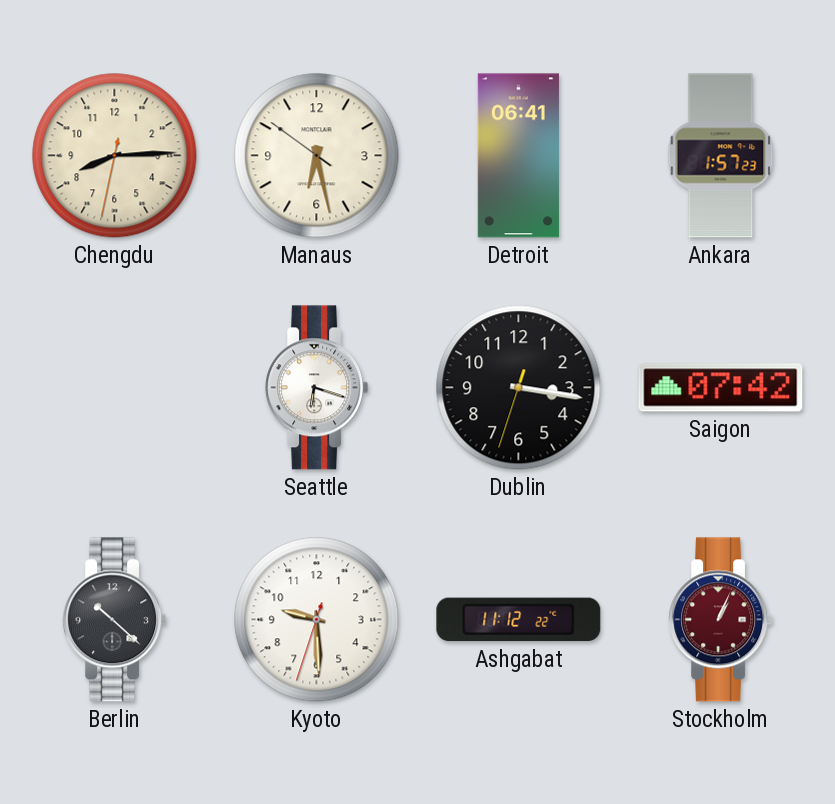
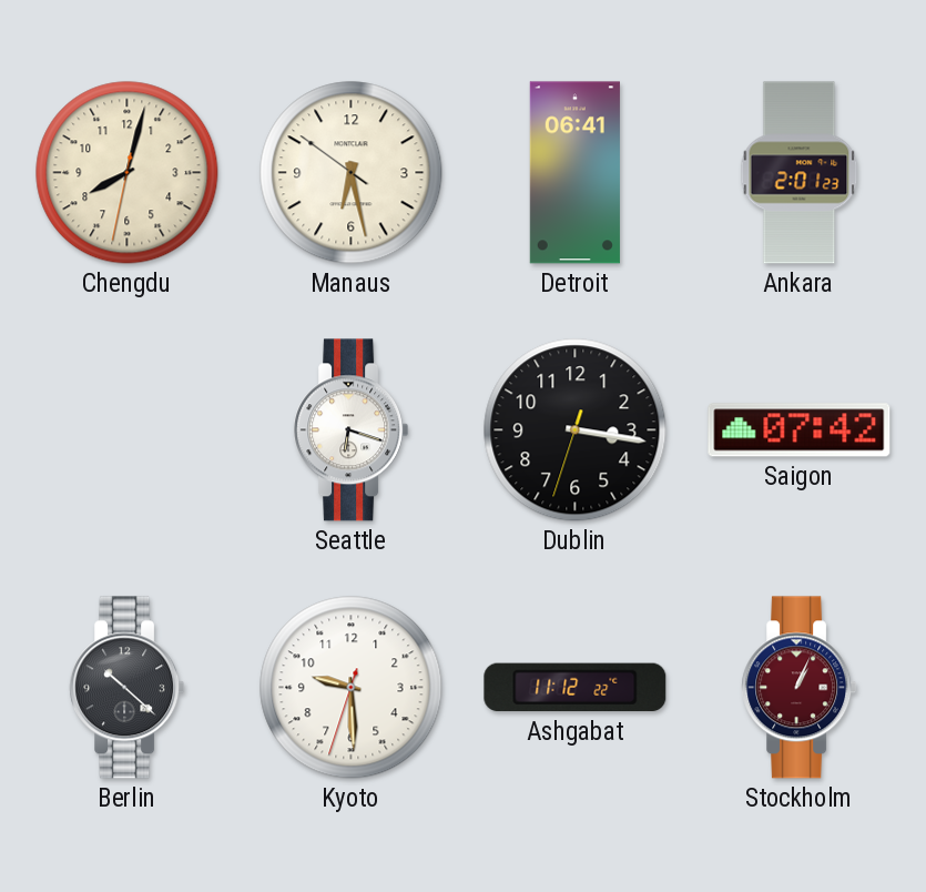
Chengdu: 8:14 -> 8:02 (128, 173)
Ankara: 1:57 -> 2:01 (800, 173)
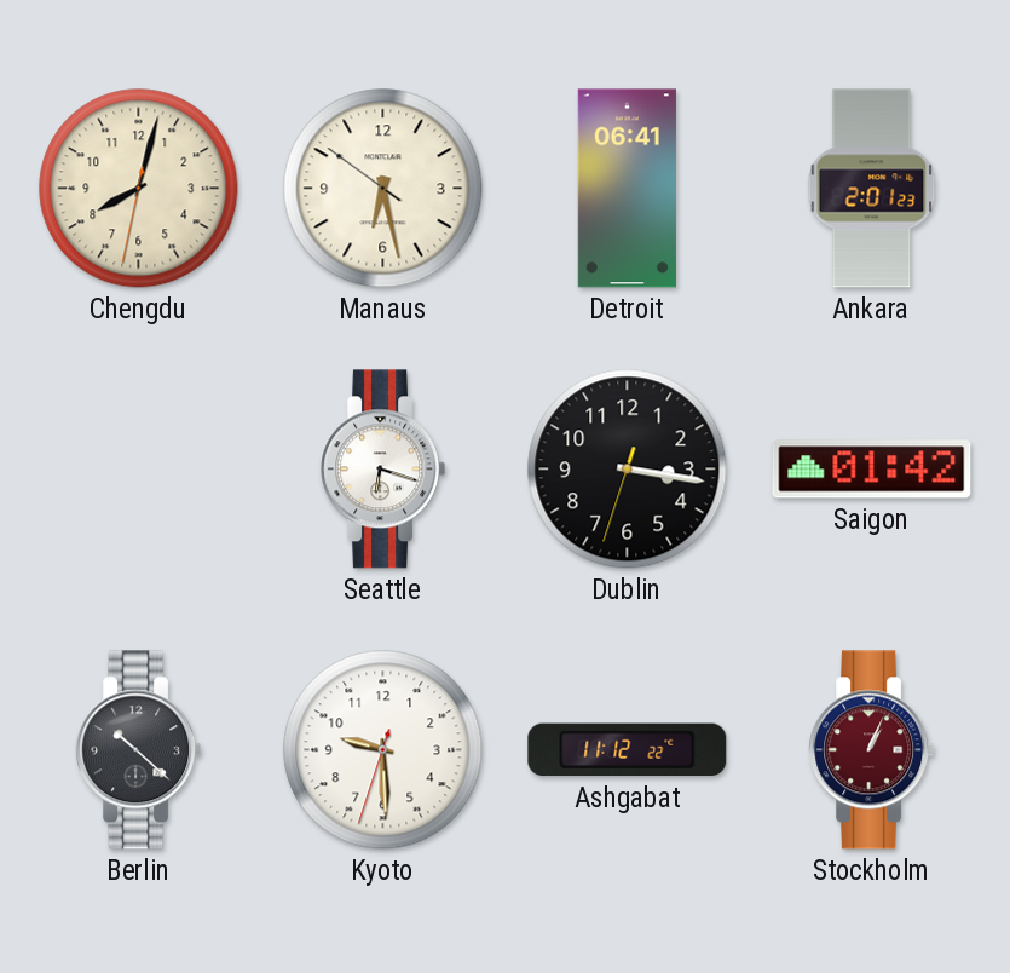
Saigon: 07:42 -> 01:42 (872, 470)
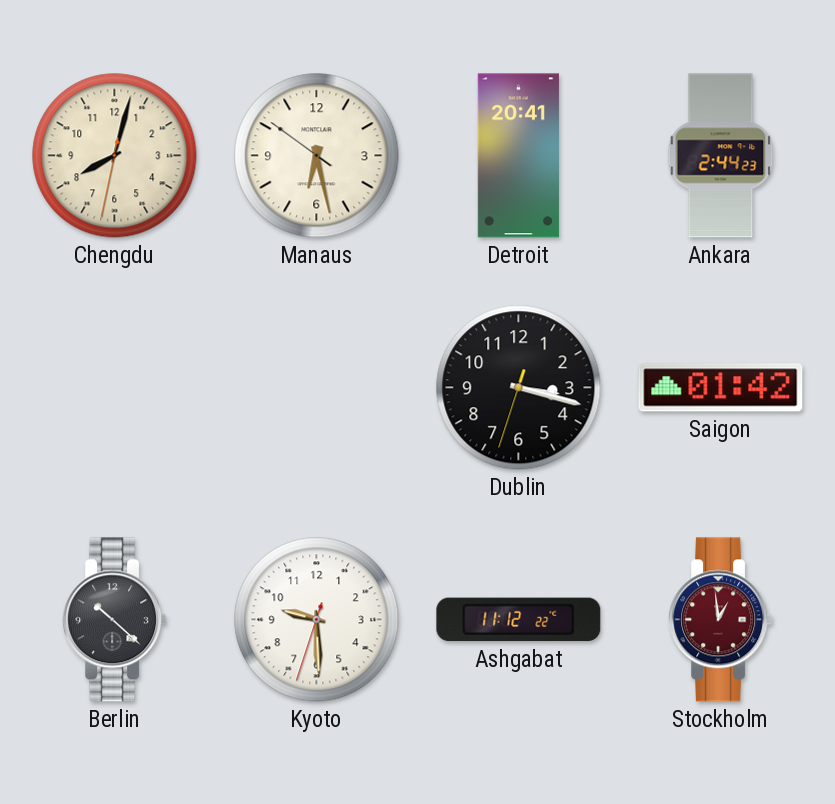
Detroit: 06:41 -> 20:41 (518, 156)
Ankara: 2:01 -> 2:44 (721, 156)
Seattle: 6:18 -> none (383, 470)
Dublin: 3:16 -> 3:17 (519, 388)
Stockholm: 1:04 -> 12:59 (721, 620)
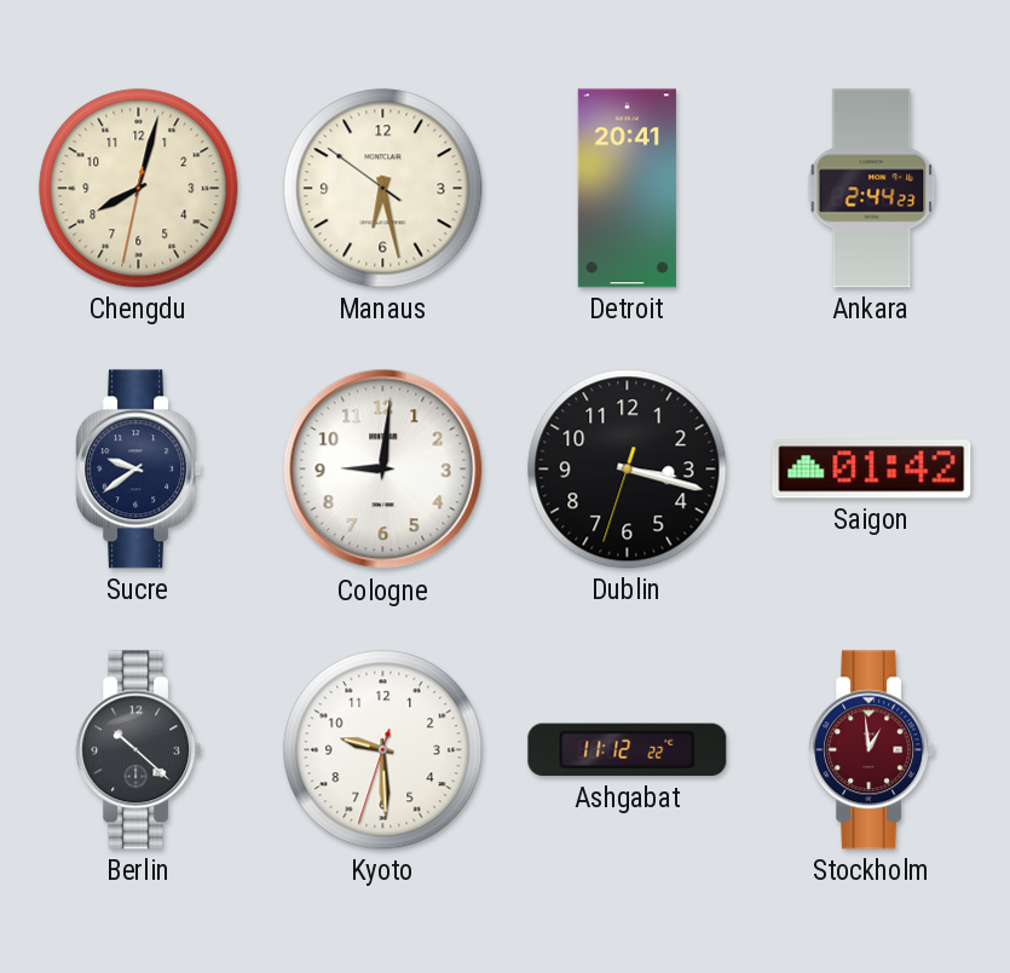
Sucre: none -> 9:39 (139, 470)
Cologne: none -> 9:01 (383, 470)
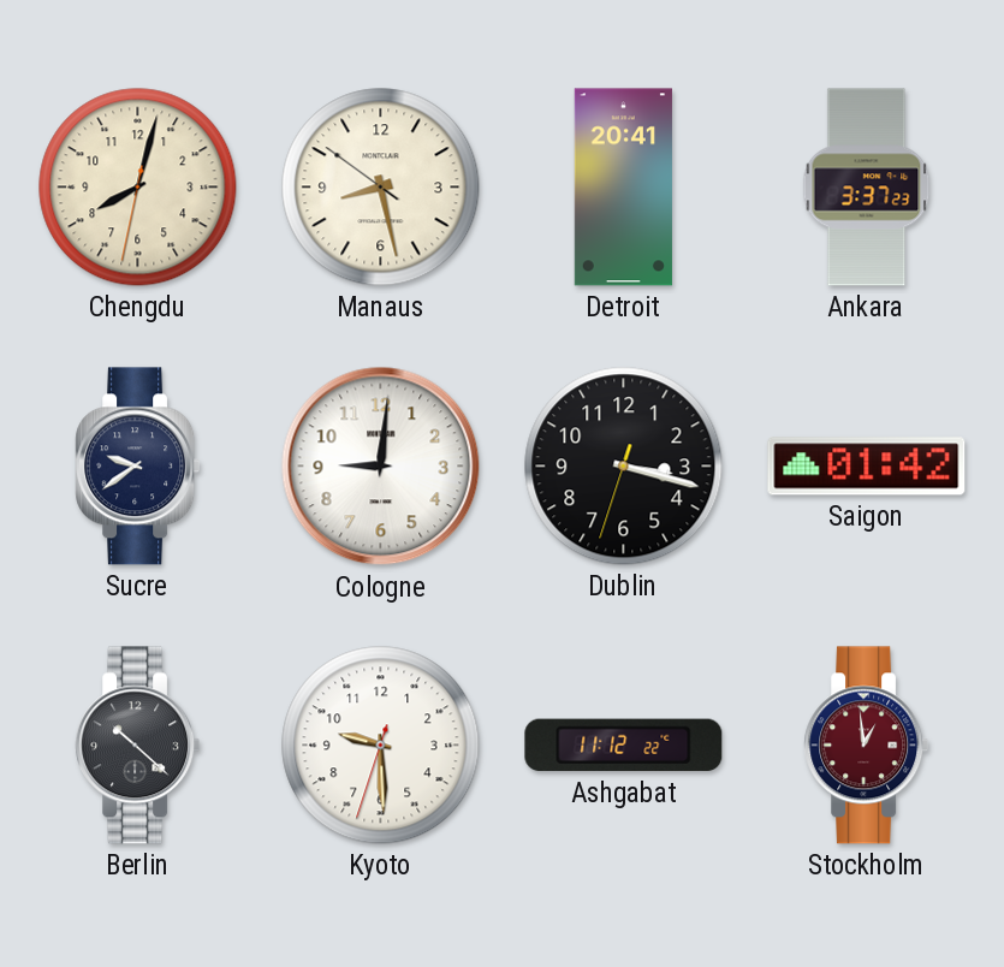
Manaus: 6:27 -> 8:27 (381, 188)
Ankara: 2:44 -> 3:37 (867, 188)
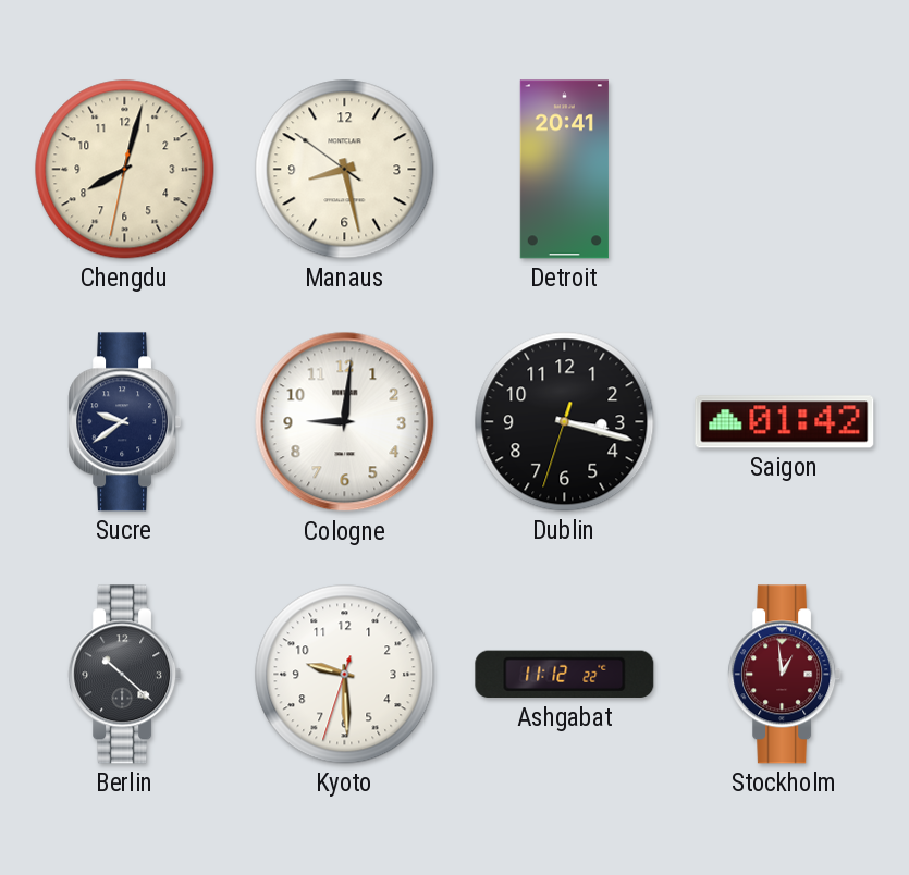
Ankara: 3:37 -> none (867, 188)
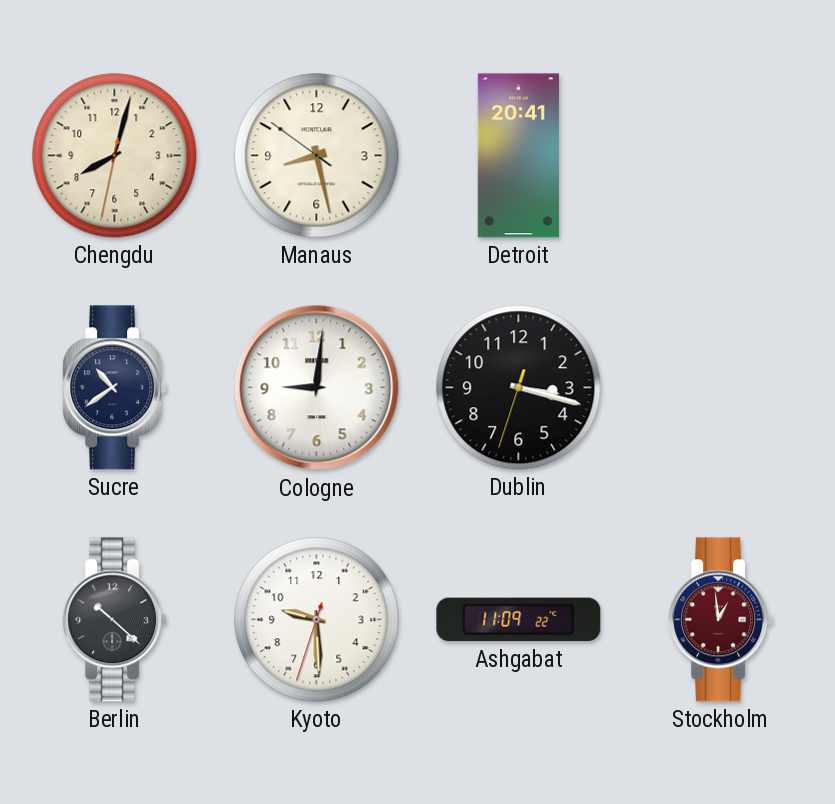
Sucre: 9:39 -> 10:39 (115, 388)
Saigon: 01:42 -> none (785, 422)
Ashgabat: 11:12 -> 11:09 (519, 620)
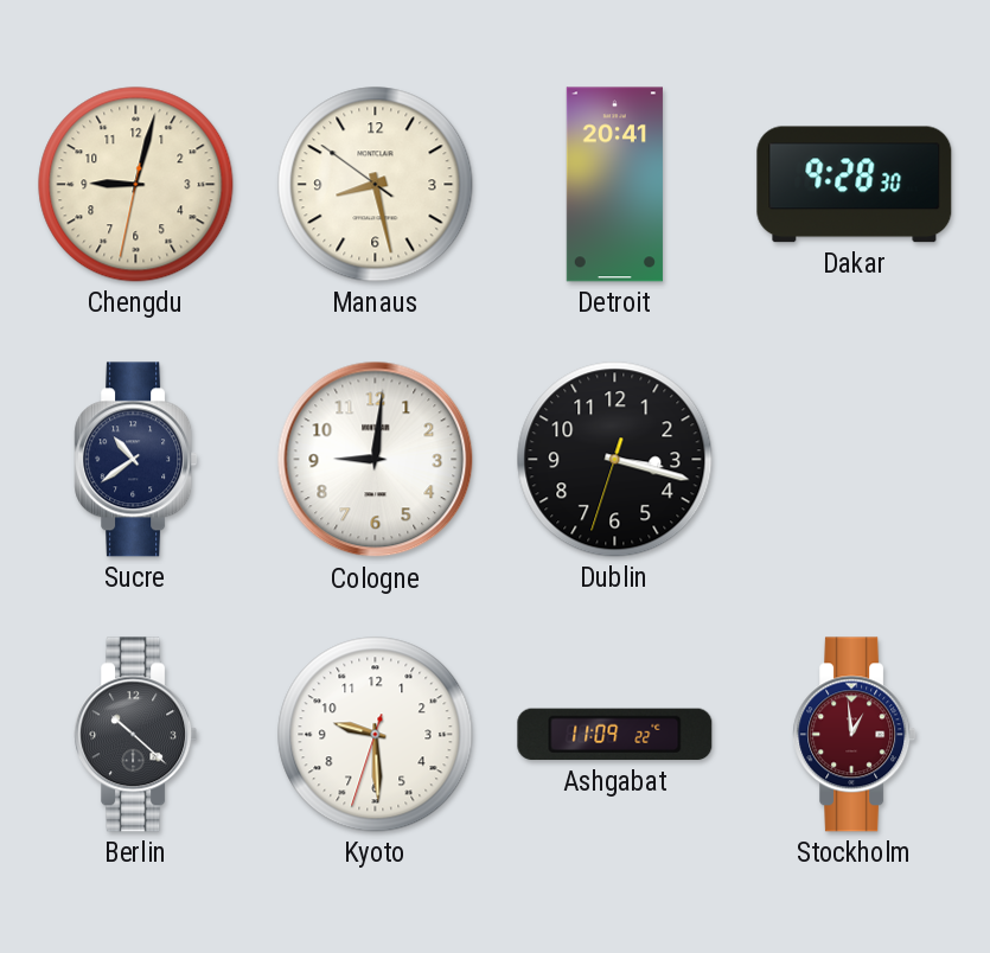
Chengdu: 8:02 -> 9:02 (136, 185)
Dakar: none -> 9:28 (855, 185)
